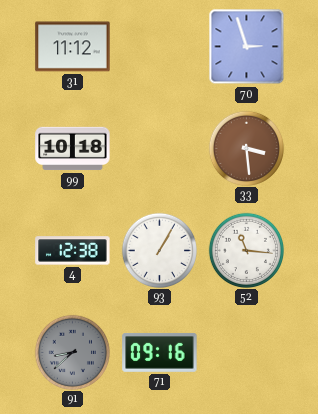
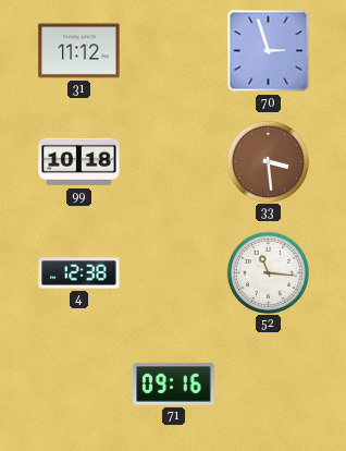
93: 1:05 -> none (159, 250)
91: 8:38 -> none (72, 352)
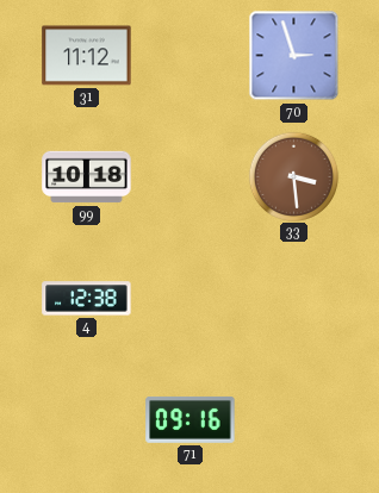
52: 11:16 -> none (268, 272)
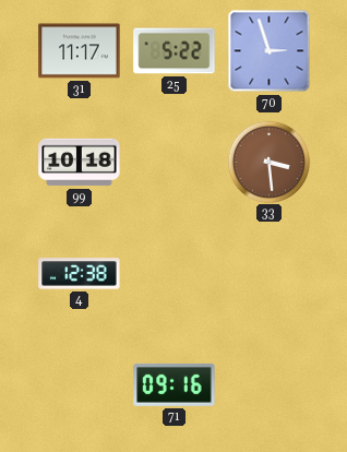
31: 11:12 -> 11:17 (80, 51)
25: none -> 5:22 (175, 51)
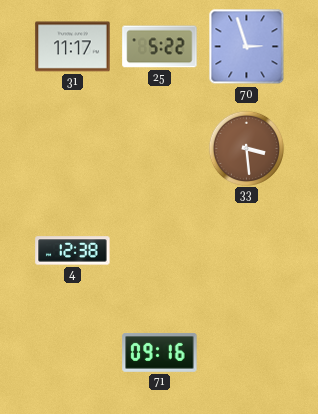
99: 10:18 -> none (80, 163)
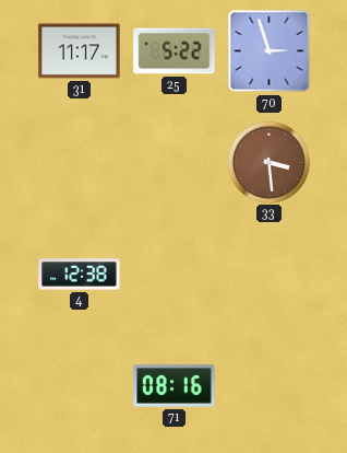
71: 09:16 -> 08:16 (175, 385)
